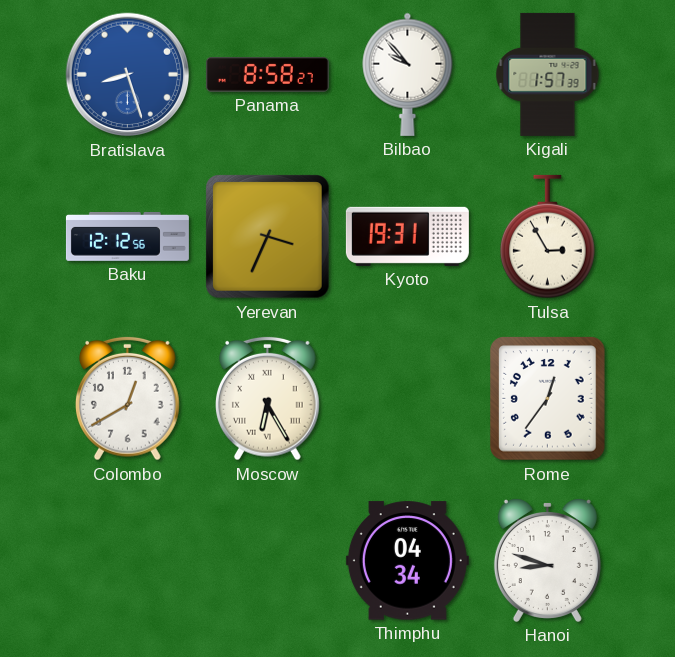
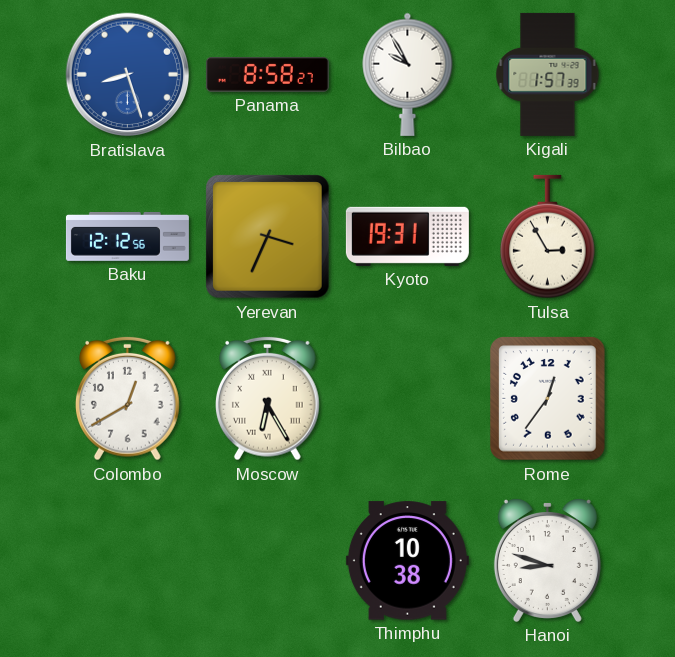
Bilbao: 9:53 -> 9:55 (408, 74)
Thimphu: 04:34 -> 10:38 (407, 561)
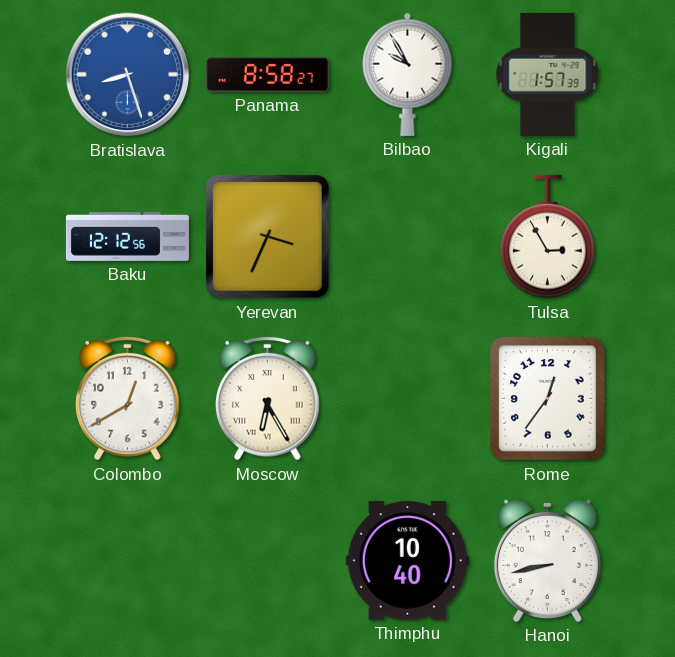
Kyoto: 19:31 -> none (407, 236)
Thimphu: 10:38 -> 10:40 (407, 561)
Hanoi: 8:48 -> 8:43 (547, 560)
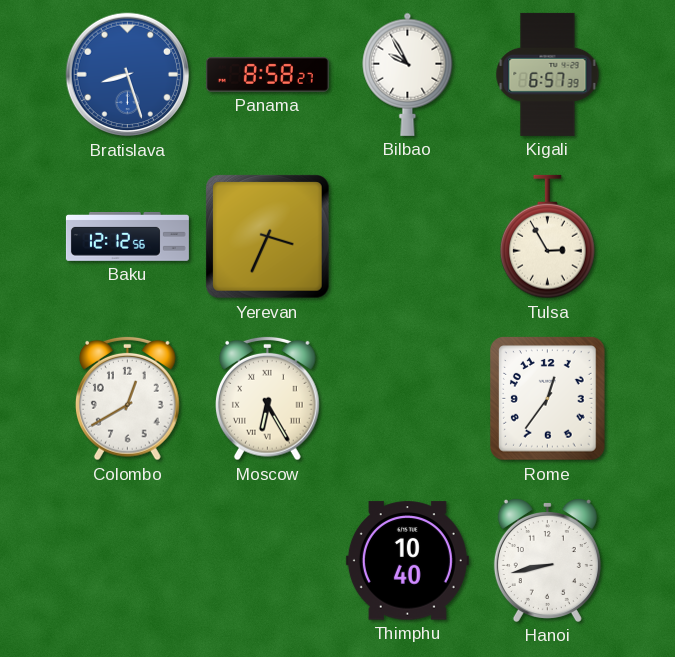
Kigali: 1:57 -> 6:57 (548, 74)
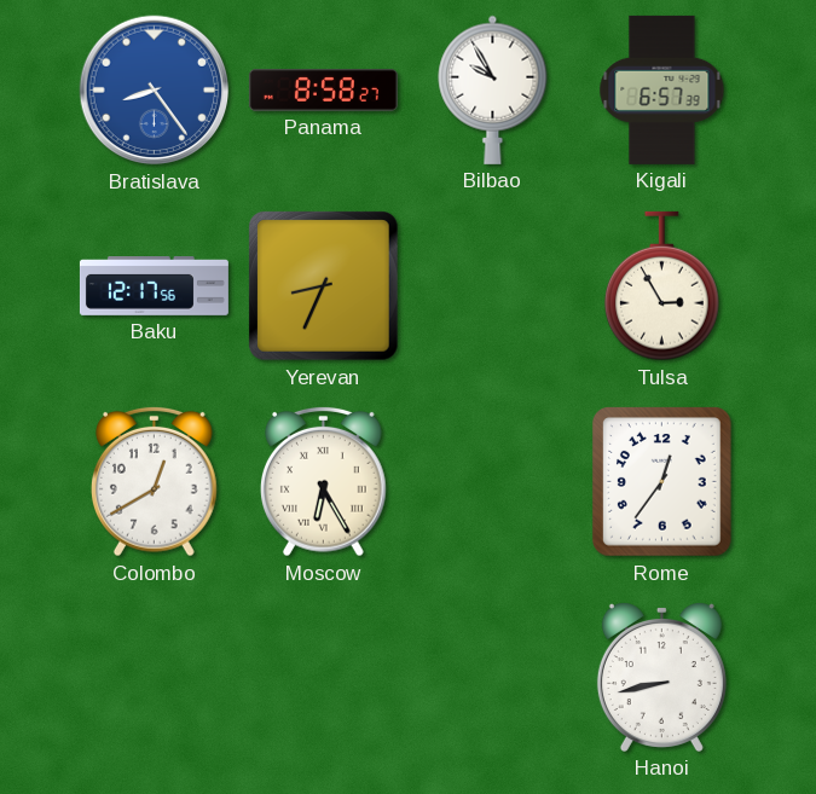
Bratislava: 8:27 -> 8:24 (155, 91)
Baku: 12:12 -> 12:17 (154, 286)
Yerevan: 3:34 -> 8:34 (324, 286)
Thimphu: 10:40 -> none (407, 561)
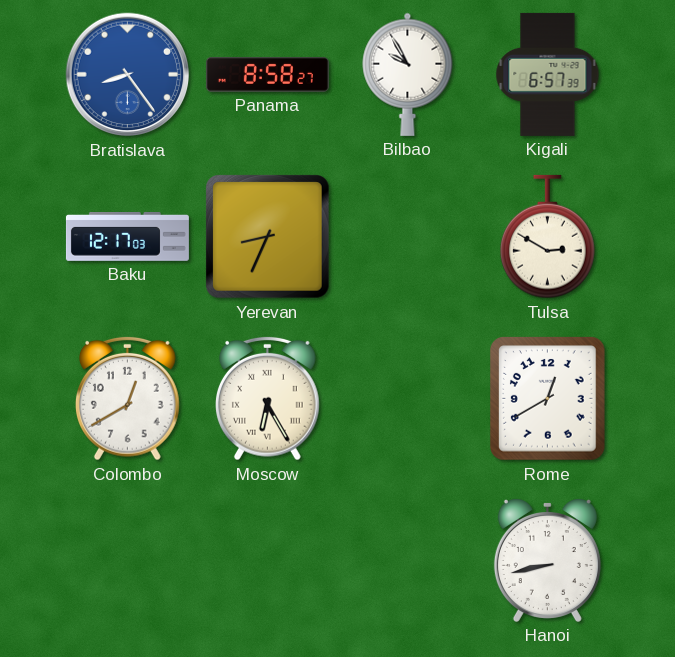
Baku: 12:17:56 -> 12:17:03 (127, 237)
Tulsa: 2:55 -> 2:50 (548, 237)
Rome: 12:36 -> 12:40 (548, 399)
